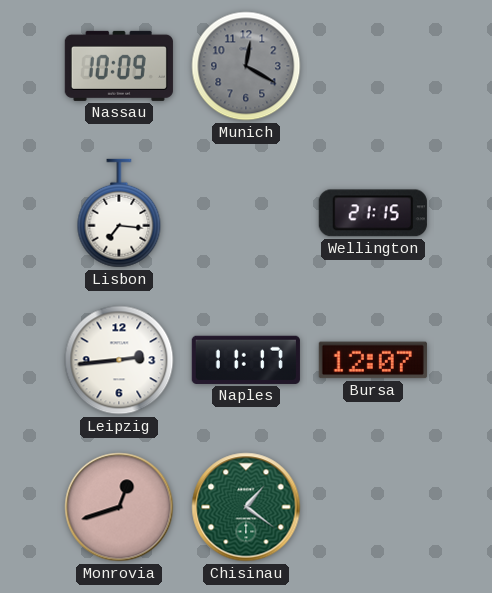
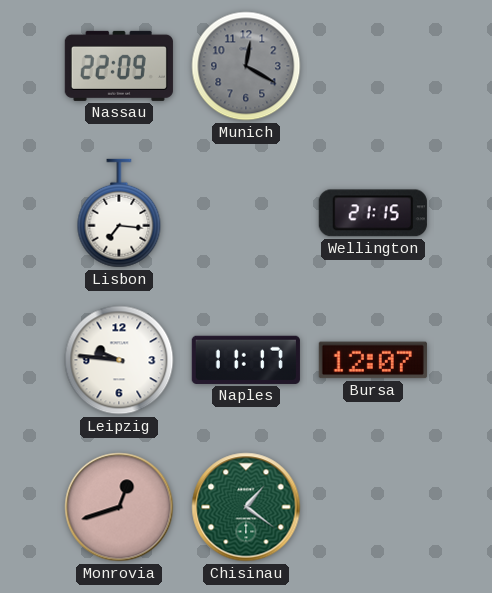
Nassau: 10:09 -> 22:09 (119, 66)
Leipzig: 2:44 -> 9:46 (119, 360)
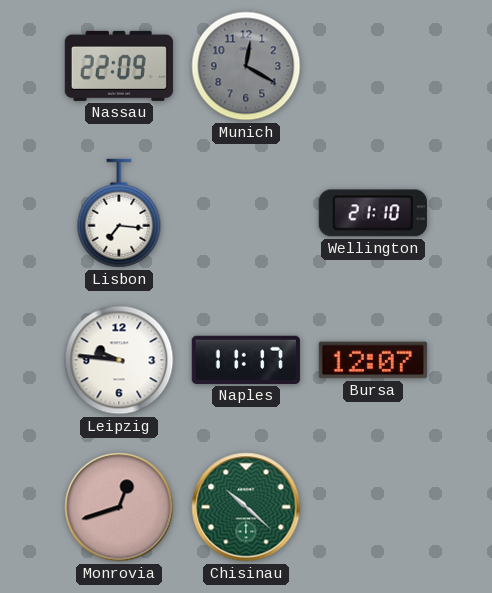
Wellington: 21:15 -> 21:10 (373, 213)
Chisinau: 1:21 -> 10:22 (246, 507)
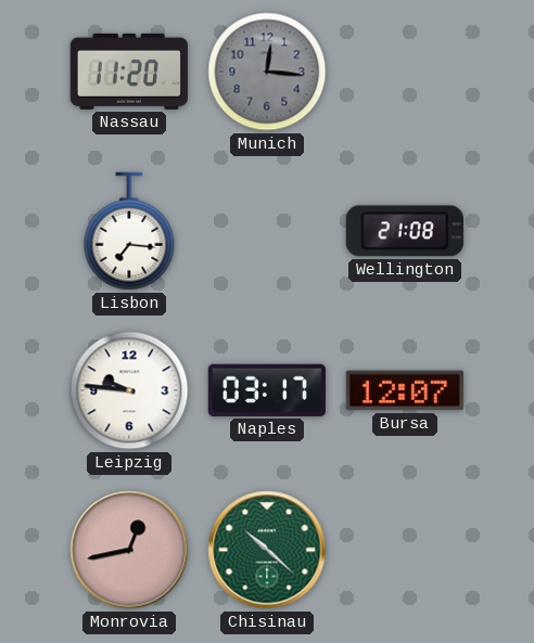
Nassau: 22:09 -> 11:20 (129, 72)
Munich: 12:20 -> 12:16 (267, 72)
Wellington: 21:10 -> 21:08 (405, 231)
Naples: 11:17 -> 03:17 (267, 390)
Monrovia: 12:42 -> 12:43 (129, 550)
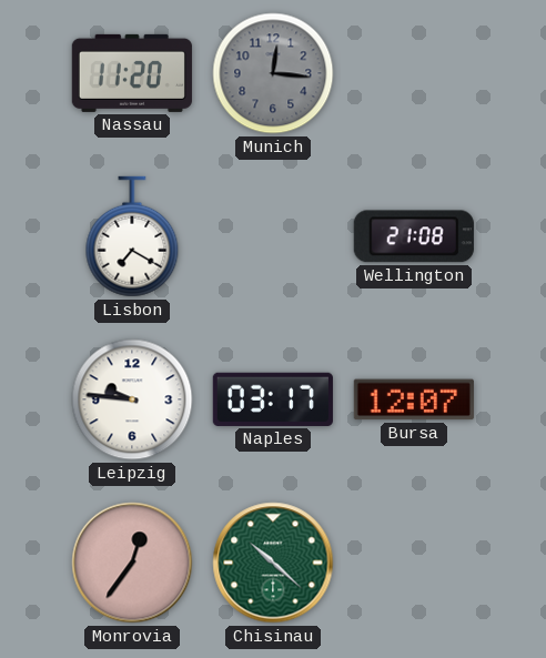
Lisbon: 7:16 -> 7:20 (132, 236)
Monrovia: 12:43 -> 12:36 (132, 563)
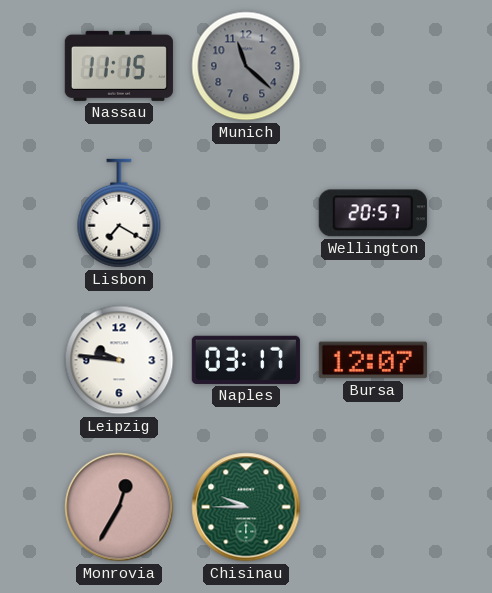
Nassau: 11:20 -> 11:15 (119, 66)
Munich: 12:16 -> 11:22 (246, 66)
Wellington: 21:08 -> 20:57 (373, 213)
Monrovia: 12:36 -> 12:35 (119, 507)
Chisinau: 10:22 -> 9:45 (246, 507)
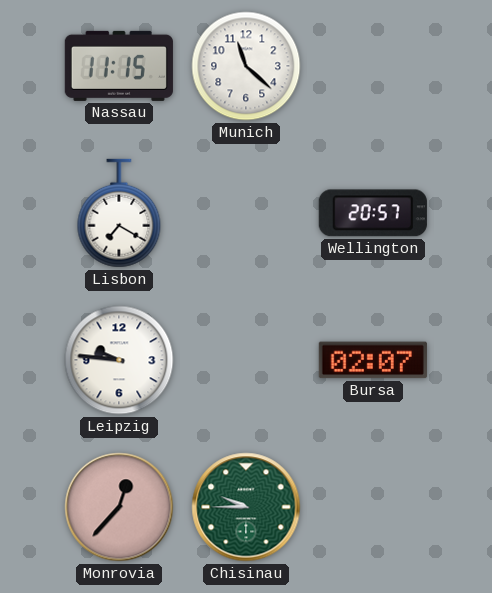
Munich dial: grey -> white (246, 66)
Naples: 03:17 -> none (246, 360)
Bursa: 12:07 -> 02:07 (373, 360)
Monrovia: 12:35 -> 12:37 (119, 507)
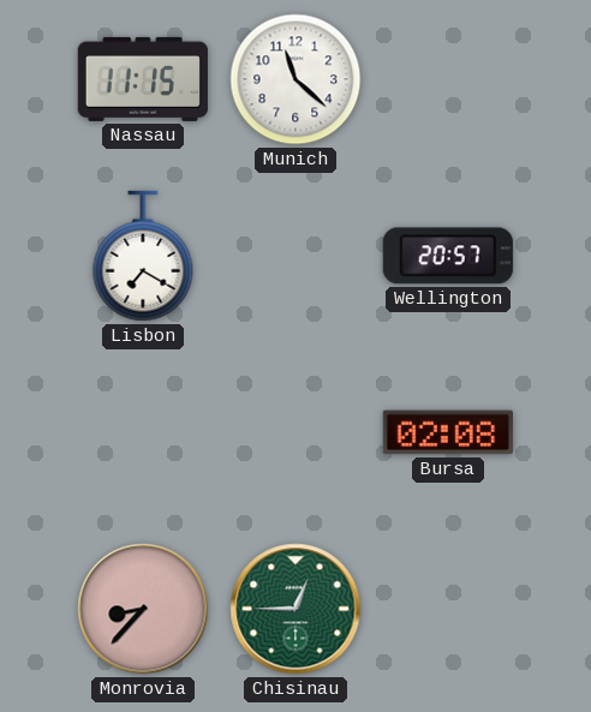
Leipzig: 9:46 -> none (119, 360)
Bursa: 02:07 -> 02:08 (448, 432)
Monrovia: 12:37 -> 8:37 (143, 609)
Chisinau: 9:45 -> 12:45 (295, 609)
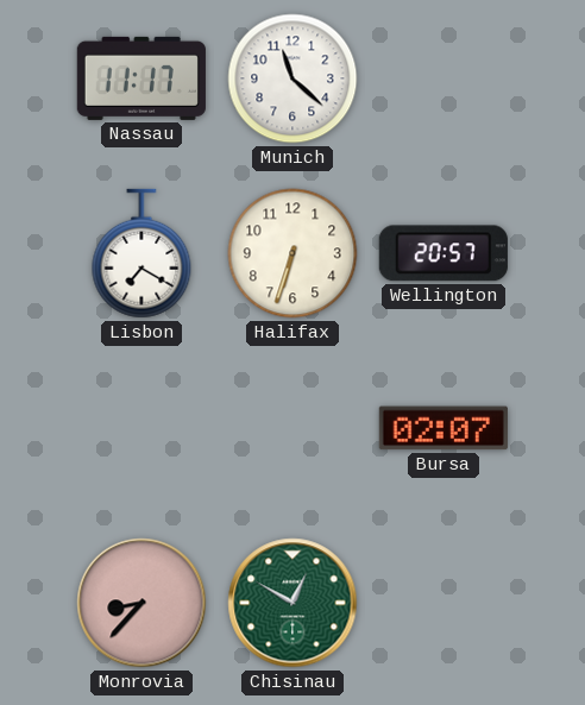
Nassau: 11:15 -> 11:17 (141, 78)
Halifax: none -> 6:33 (292, 253)
Bursa: 02:08 -> 02:07 (444, 428)
Chisinau: 12:45 -> 12:50 (292, 603)
